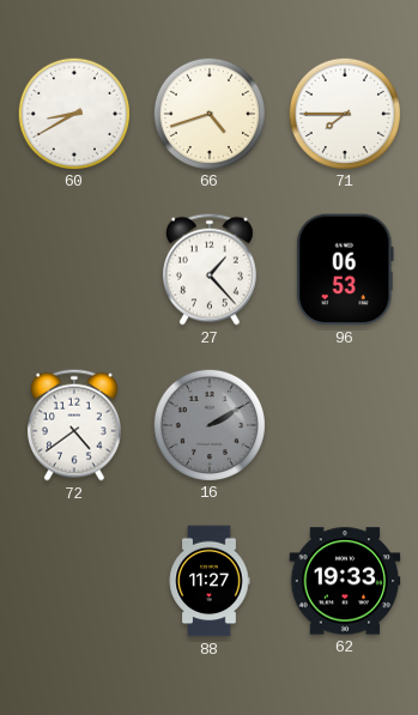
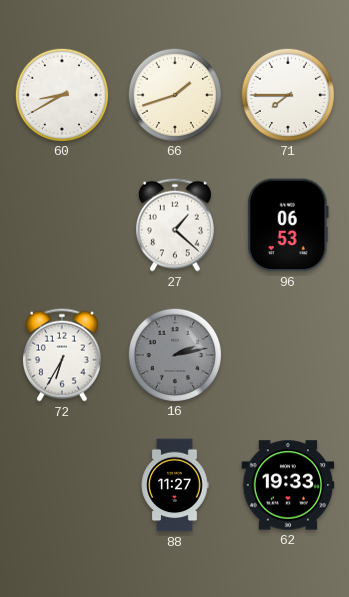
66: 4:42 -> 1:42 (174, 94)
27: 1:23 -> 1:22 (175, 225)
72: 4:39 -> 6:35 (62, 355)
16: 2:10 -> 2:13 (174, 354)
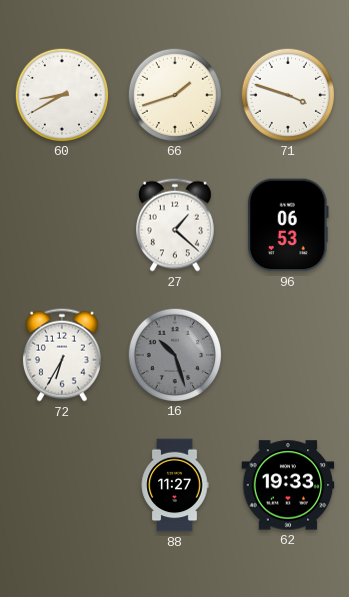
71: 7:45 -> 3:48 (287, 94)
16: 2:13 -> 10:27 (174, 354)
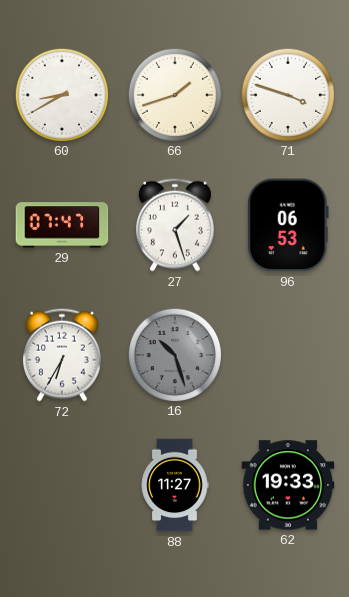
29: none -> 07:47 (62, 225)
27: 1:22 -> 1:27 (175, 225)
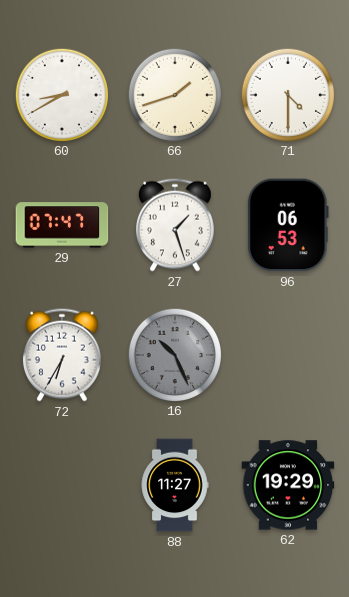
71: 3:48 -> 4:30 (287, 94)
16: 10:27 -> 10:26 (174, 354)
62: 19:33 -> 19:29 (288, 485)
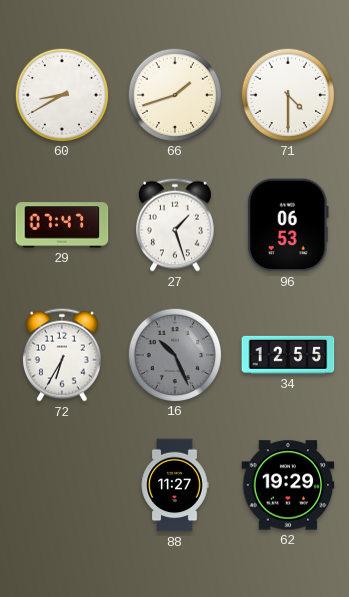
34: none -> 12:55 (288, 355)
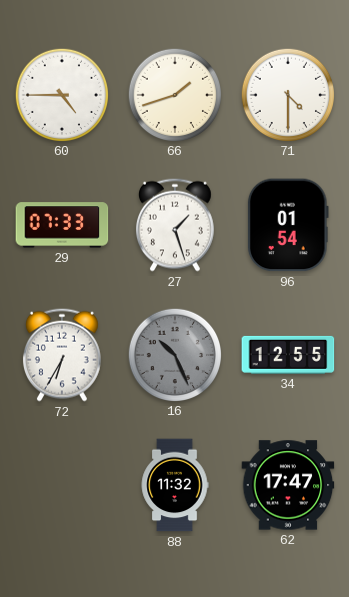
60: 8:40 -> 4:45 (61, 94)
29: 07:47 -> 07:33 (62, 225)
96: 06:53 -> 01:54 (288, 225)
88: 11:27 -> 11:32 (175, 485)
62: 19:29 -> 17:47 (288, 485)
